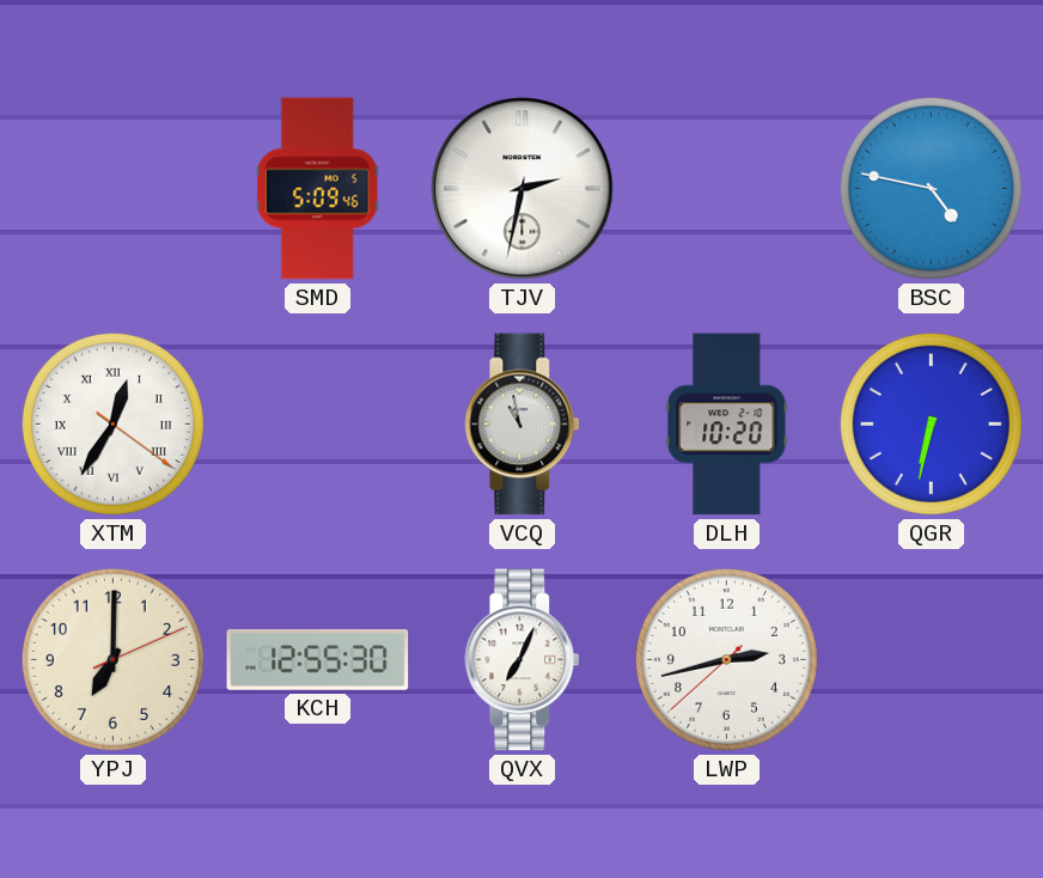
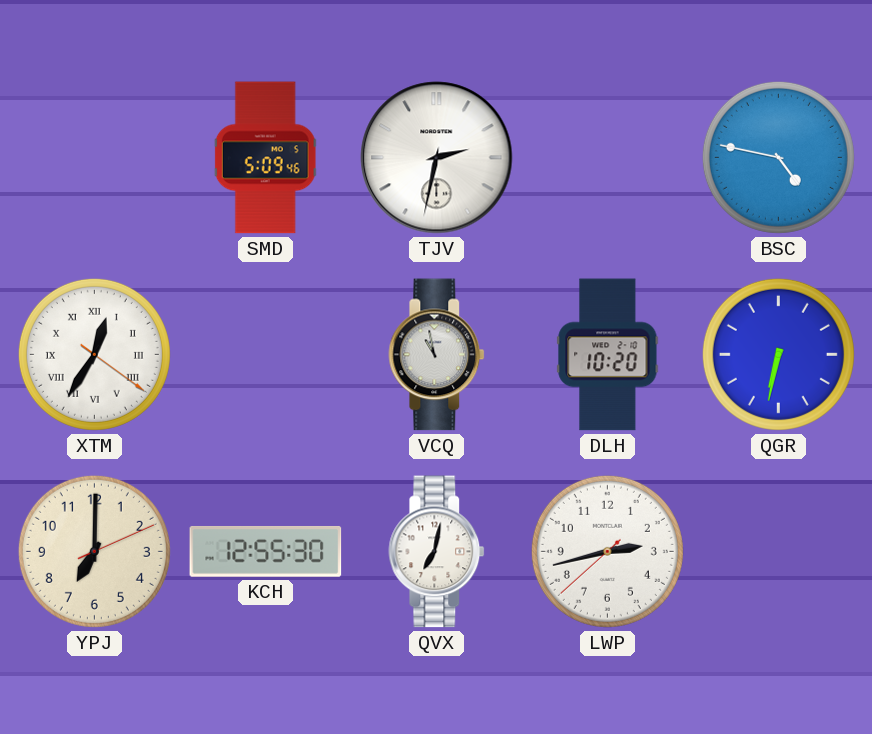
QVX: 7:04 -> 7:02 (437, 552)
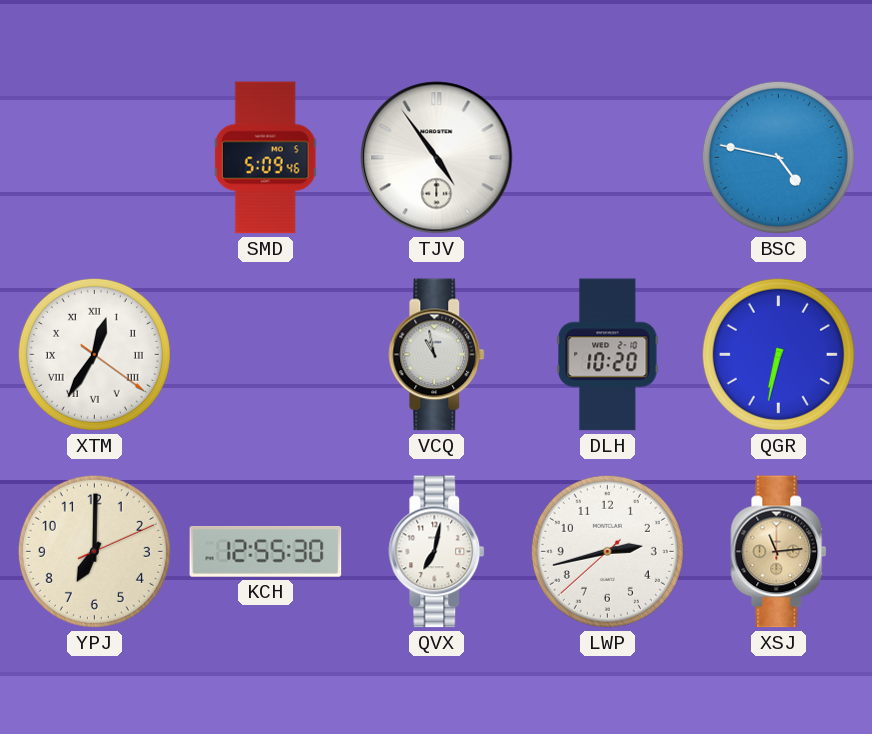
TJV: 2:32 -> 4:54 (437, 158)
XSJ: none -> 11:14 (779, 552)
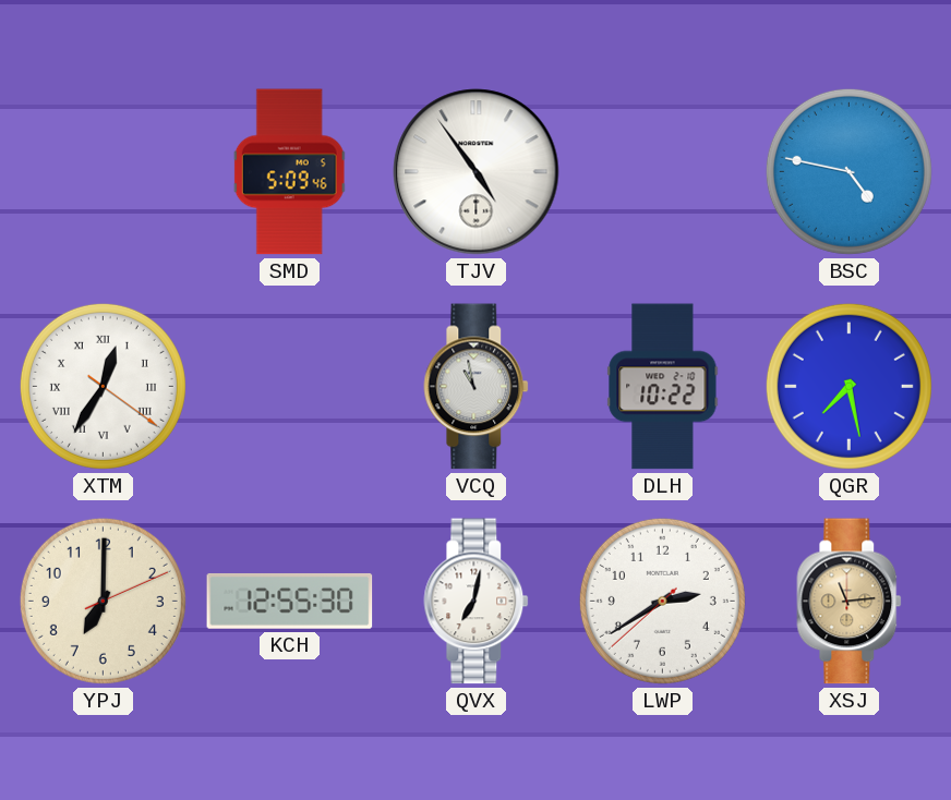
DLH: 10:20 -> 10:22 (663, 387)
QGR: 6:32 -> 7:28 (848, 386)
LWP: 2:42 -> 2:39 (662, 601)
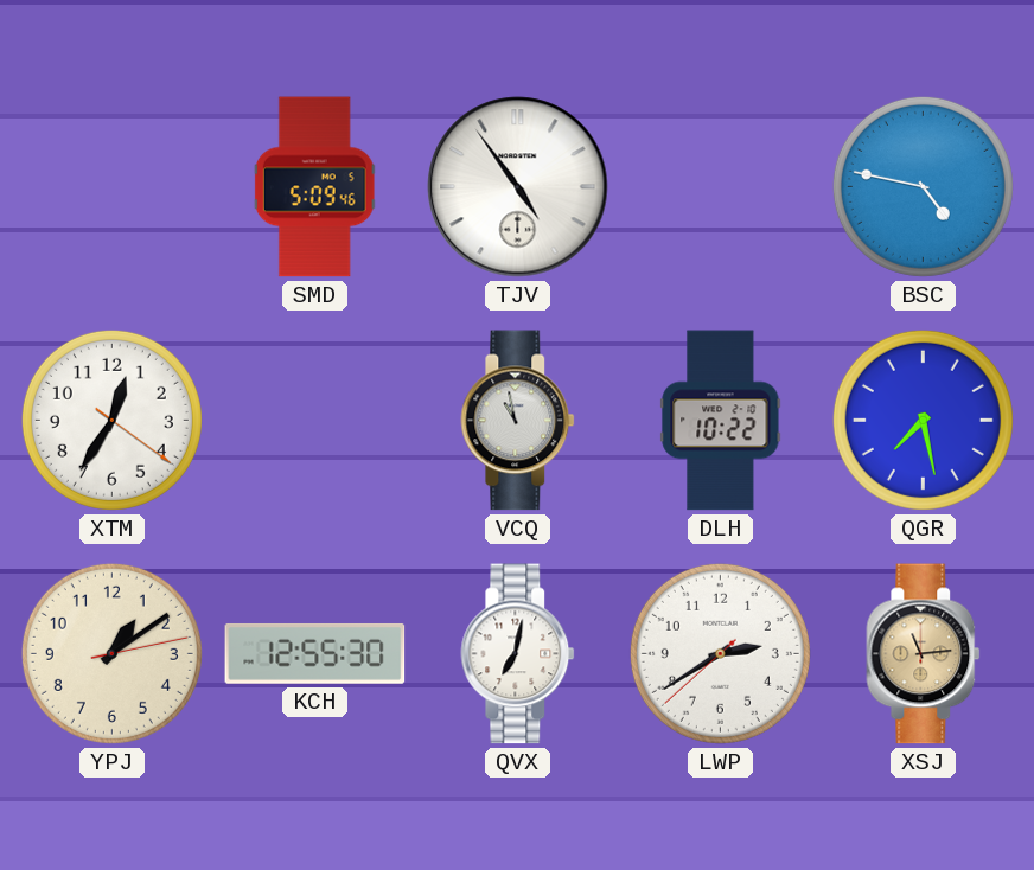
XTM numerals: Roman -> Arabic (111, 420)
YPJ: 7:00 -> 1:09 (111, 653)
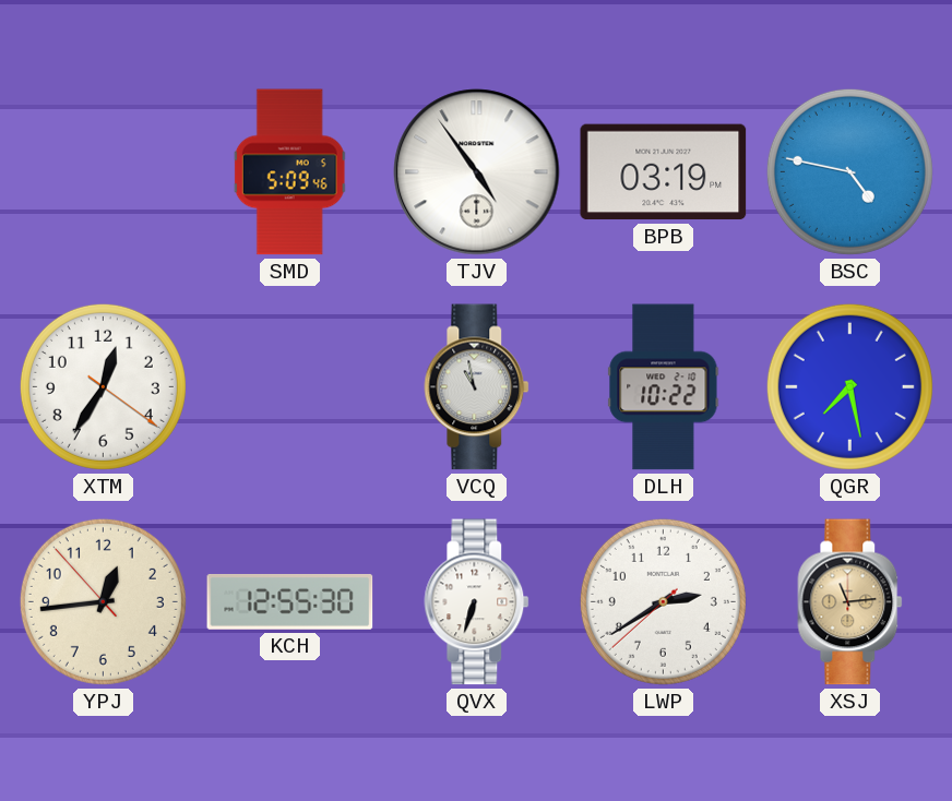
BPB: none -> 03:19 (664, 172)
YPJ: 1:09 -> 12:43 (103, 601)
QVX: 7:02 -> 6:33 (477, 602)
